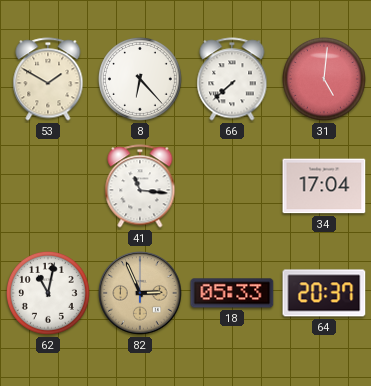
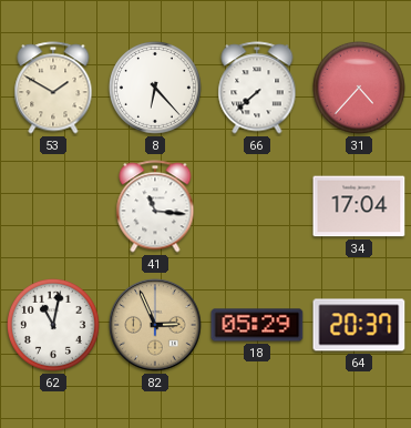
31: 5:01 -> 4:37 (359, 88)
18: 05:33 -> 05:29 (257, 325)
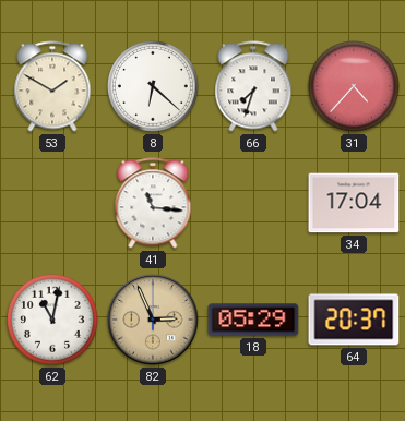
8: 6:23 -> 6:22 (153, 86)
66: 7:38 -> 7:33 (253, 86)
